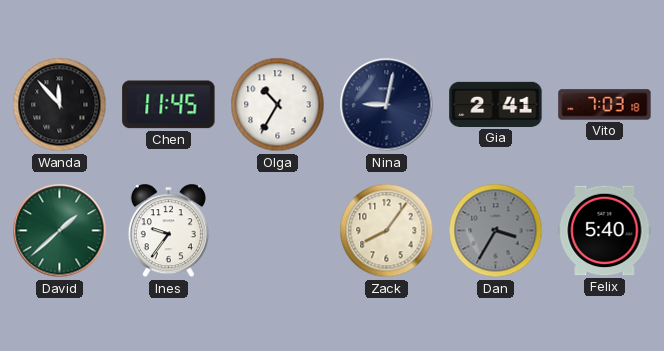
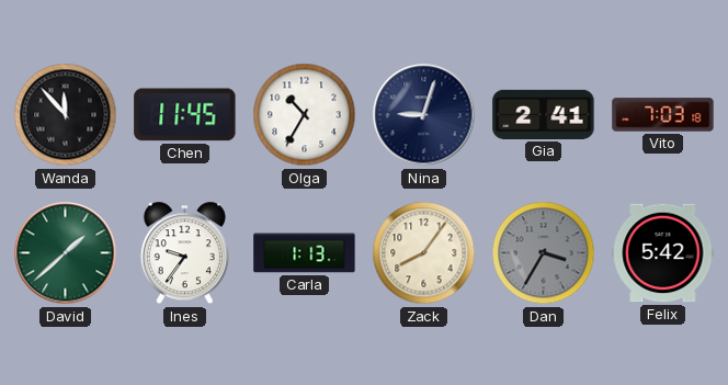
Nina: 9:02 -> 9:03 (424, 115)
Carla: none -> 1:13 (305, 253)
Felix: 5:40 -> 5:42 (663, 253)
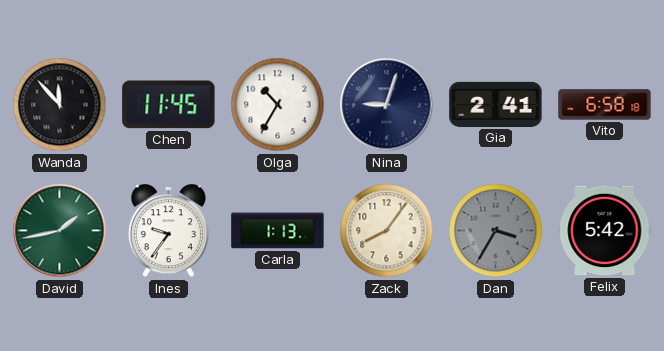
Vito: 7:03 -> 6:58 (605, 105)
David: 1:38 -> 1:43 (60, 231)
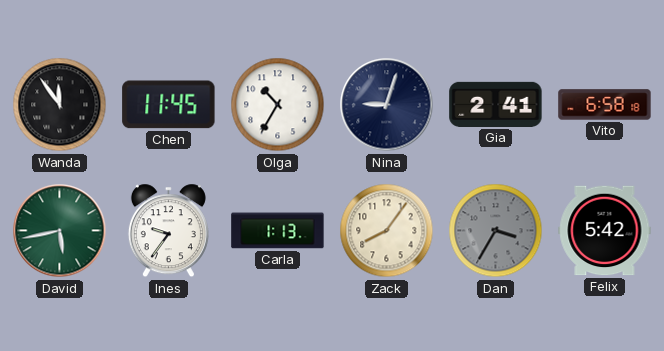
Wanda: 11:53 -> 11:54 (60, 105)
David: 1:43 -> 5:43 (60, 231)
